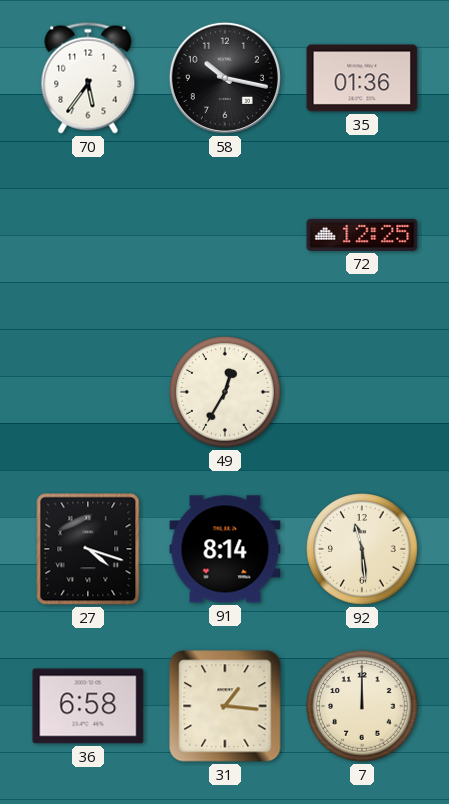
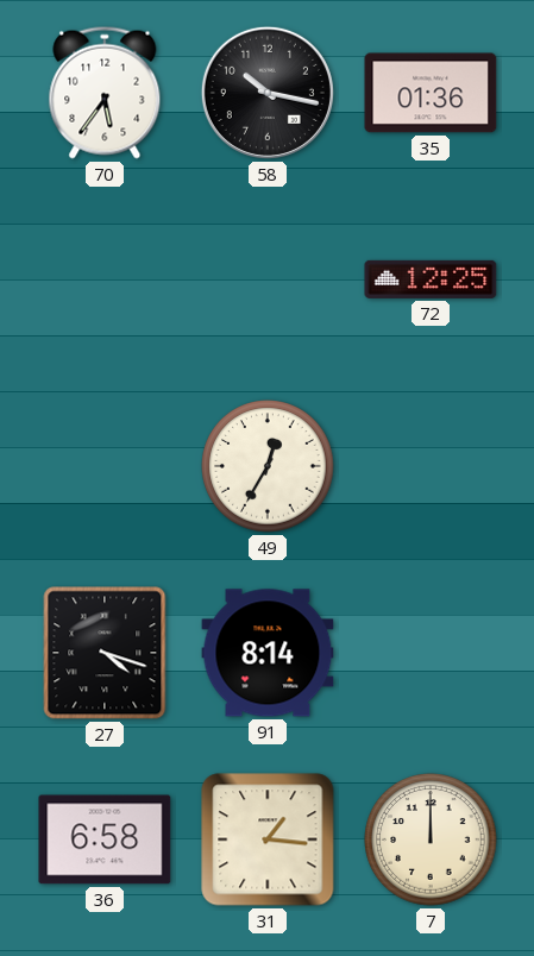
92: 11:29 -> none (362, 549)
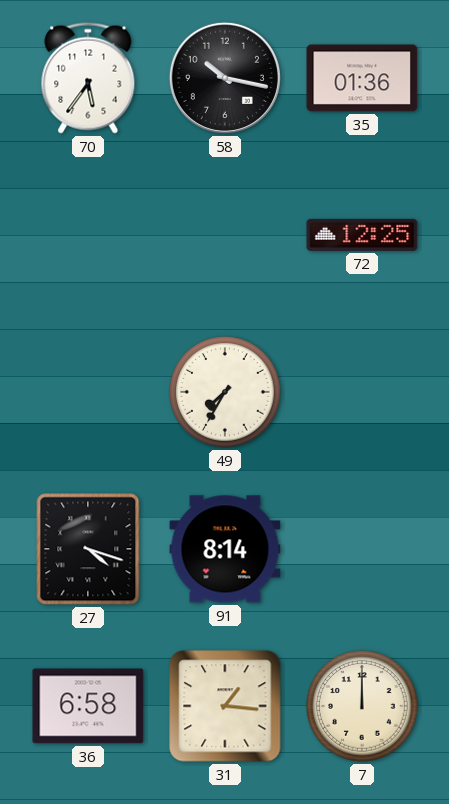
49: 12:35 -> 7:35 (225, 392)
